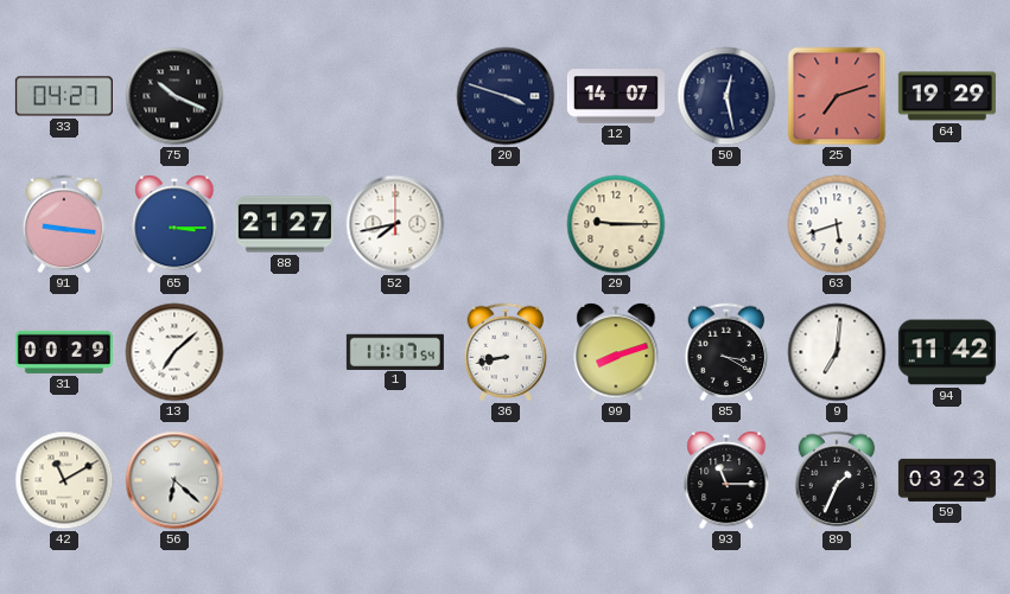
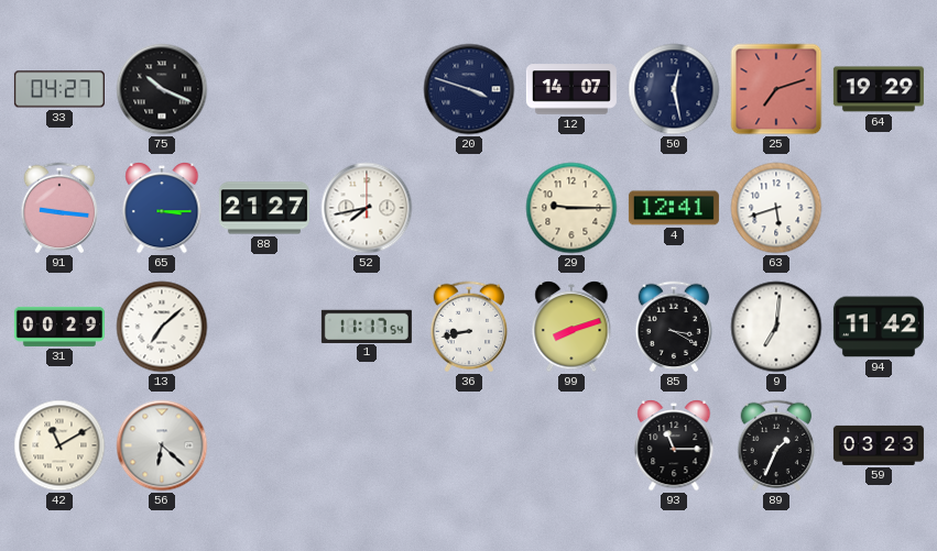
4: none -> 12:41 (674, 208)
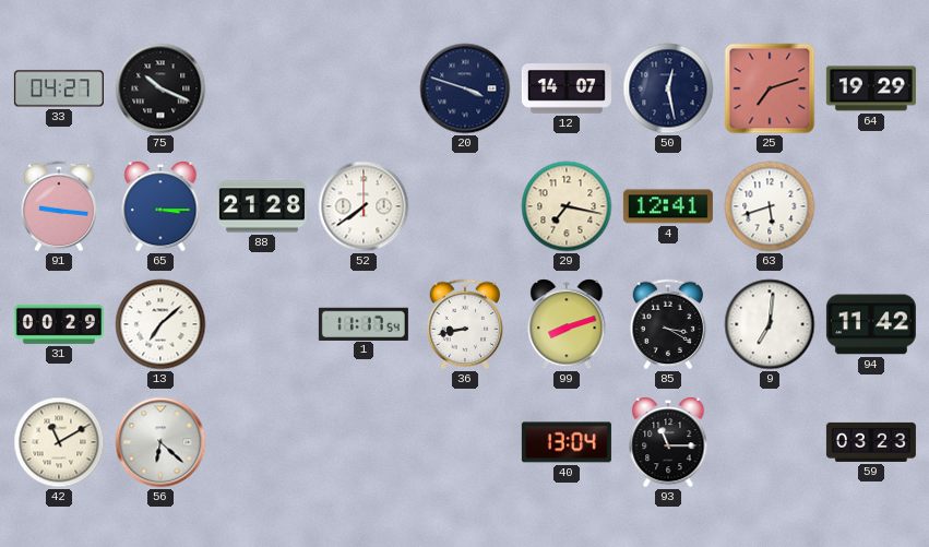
88: 21:27 -> 21:28 (262, 206)
52: 7:43 -> 7:39 (364, 206)
29: 9:15 -> 7:17 (567, 206)
40: none -> 13:04 (567, 442)
89: 1:34 -> none (776, 445)
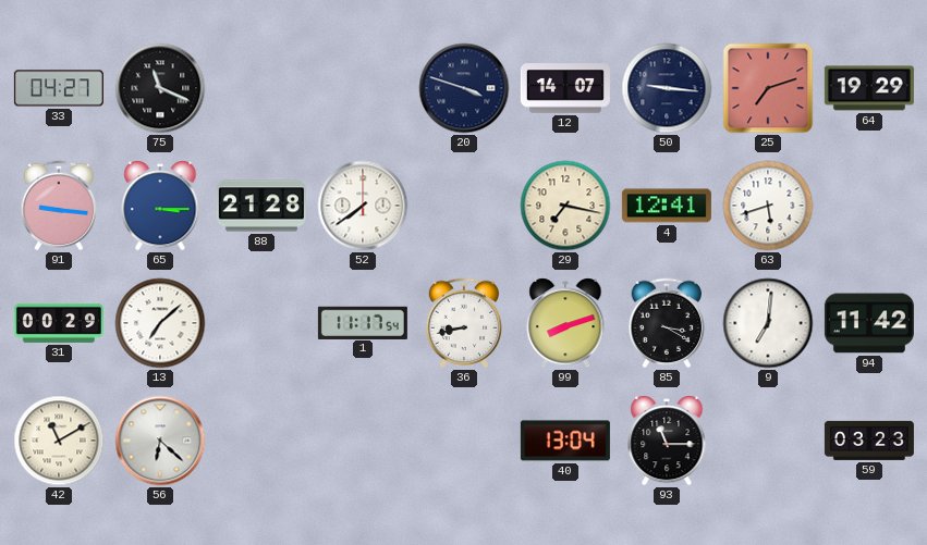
75: 10:19 -> 11:19 (160, 88)
50: 12:28 -> 9:16 (667, 88)
